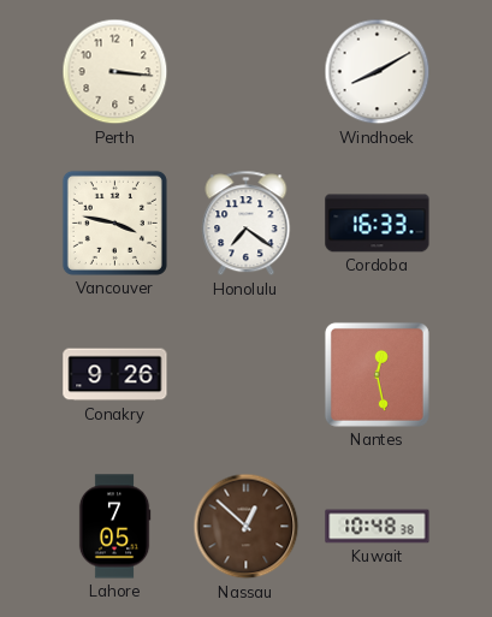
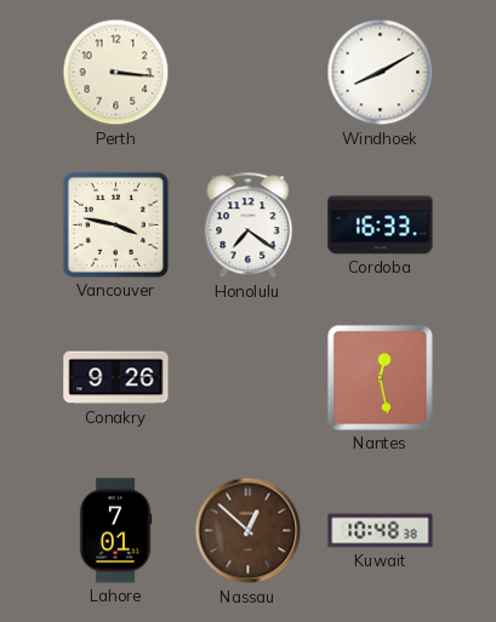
Lahore: 7:05 -> 7:01 (115, 531)
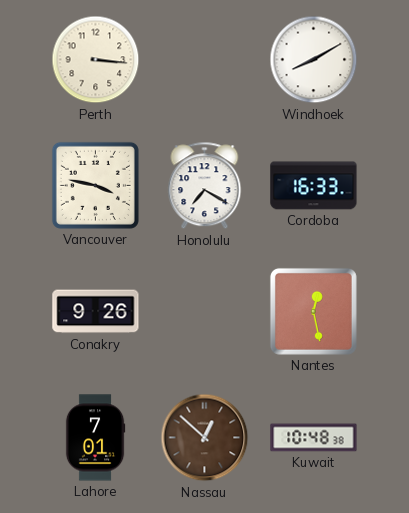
Honolulu: 7:21 -> 7:20 (205, 186)
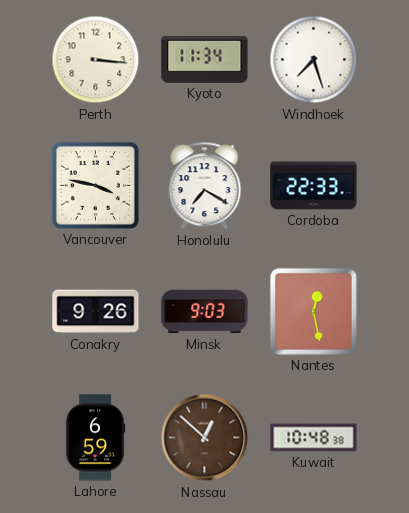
Kyoto: none -> 11:34 (205, 59)
Windhoek: 8:10 -> 7:27 (314, 60)
Cordoba: 16:33 -> 22:33 (314, 186)
Minsk: none -> 9:03 (205, 312)
Lahore: 7:01 -> 6:59 (95, 438)
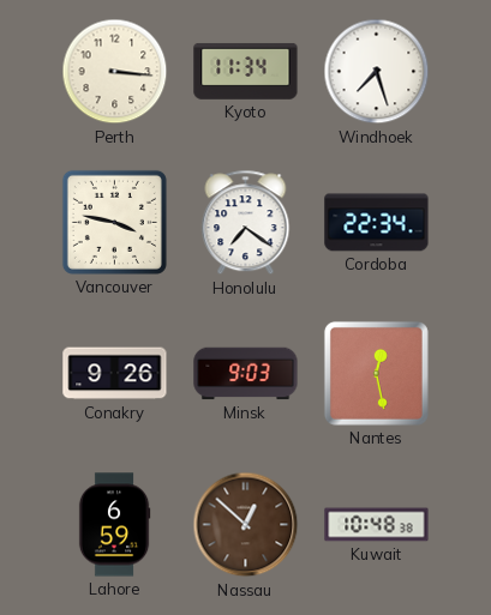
Honolulu: 7:20 -> 7:21 (246, 223)
Cordoba: 22:33 -> 22:34 (377, 223)
